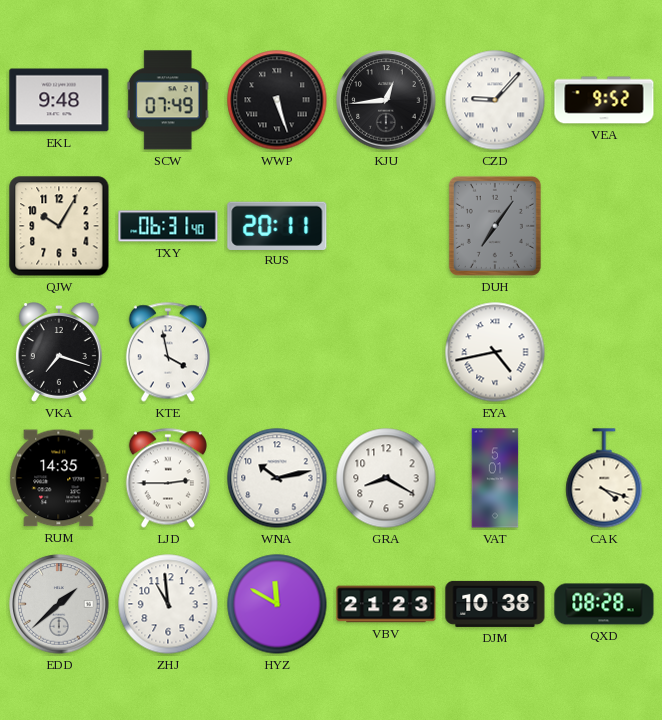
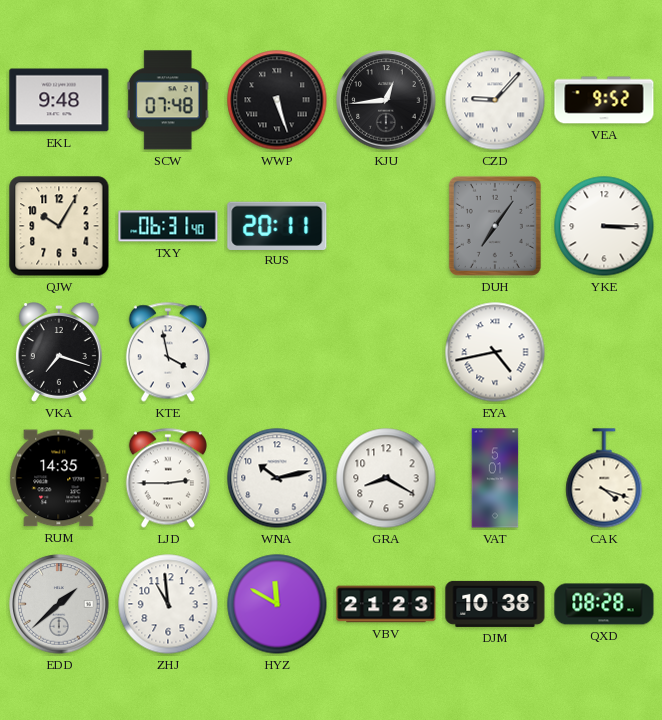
SCW: 07:49 -> 07:48 (168, 100)
YKE: none -> 3:15 (604, 226)
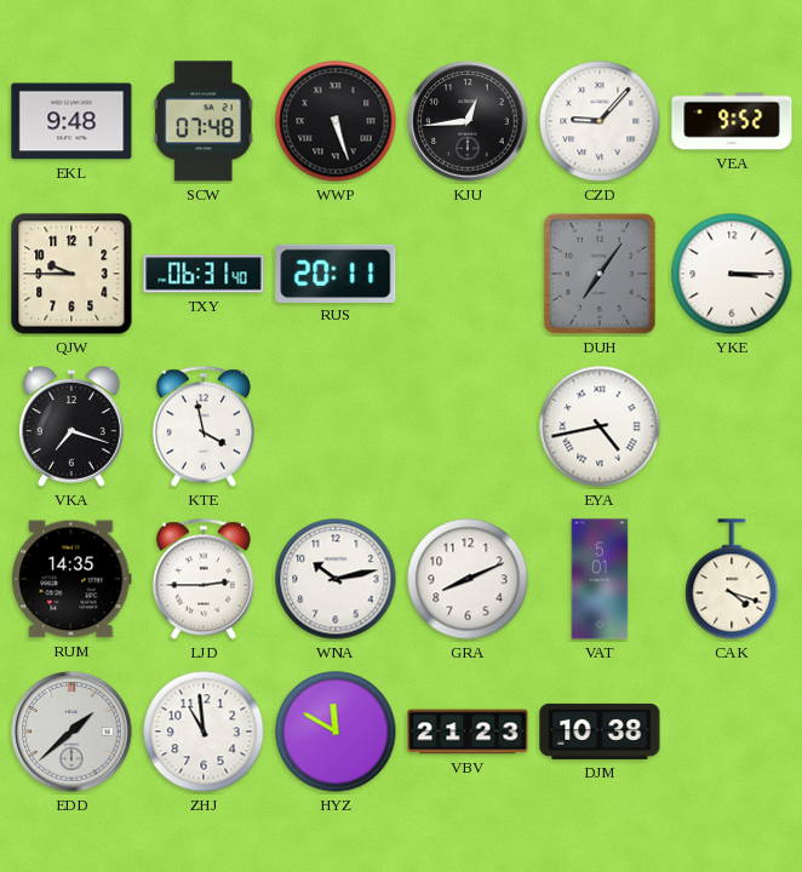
QJW: 10:05 -> 9:45 (71, 274)
GRA: 8:20 -> 8:11 (468, 579)
QXD: 08:28 -> none (604, 604)
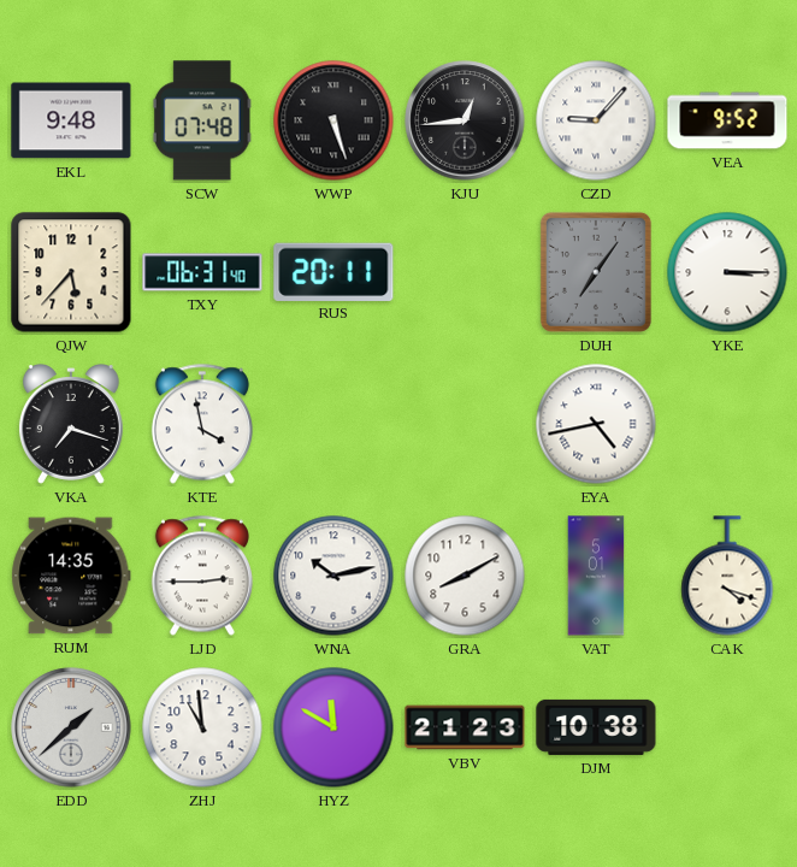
QJW: 9:45 -> 5:37 (71, 272)
GRA: 8:11 -> 8:10 (465, 576)
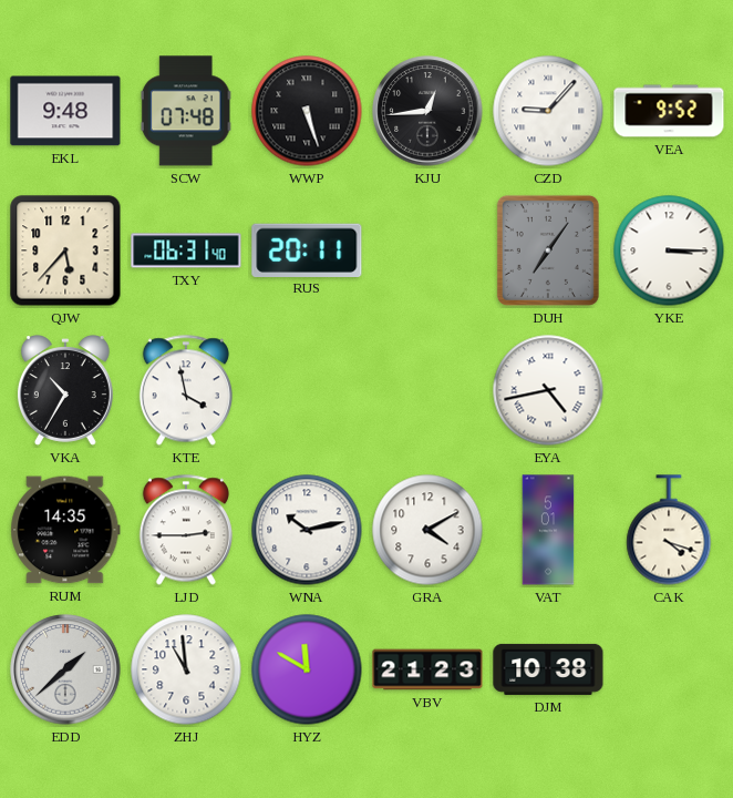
VKA: 7:18 -> 10:35 (65, 390)
GRA: 8:10 -> 4:10 (427, 530)
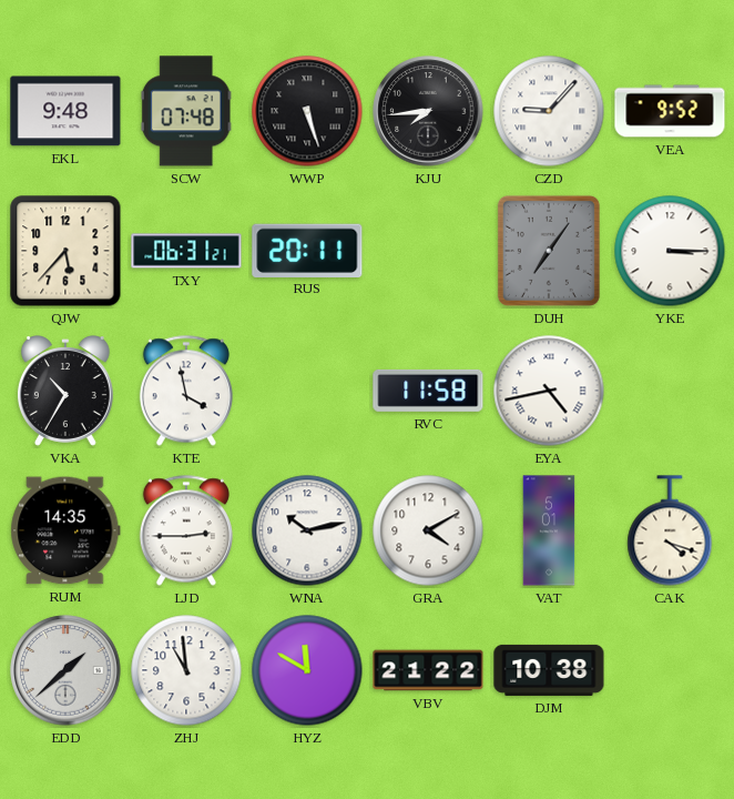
KJU: 12:44 -> 7:44 (428, 111)
TXY: 06:31:40 -> 06:31:21 (186, 251)
RVC: none -> 11:58 (428, 391)
VBV: 21:23 -> 21:22 (428, 670)
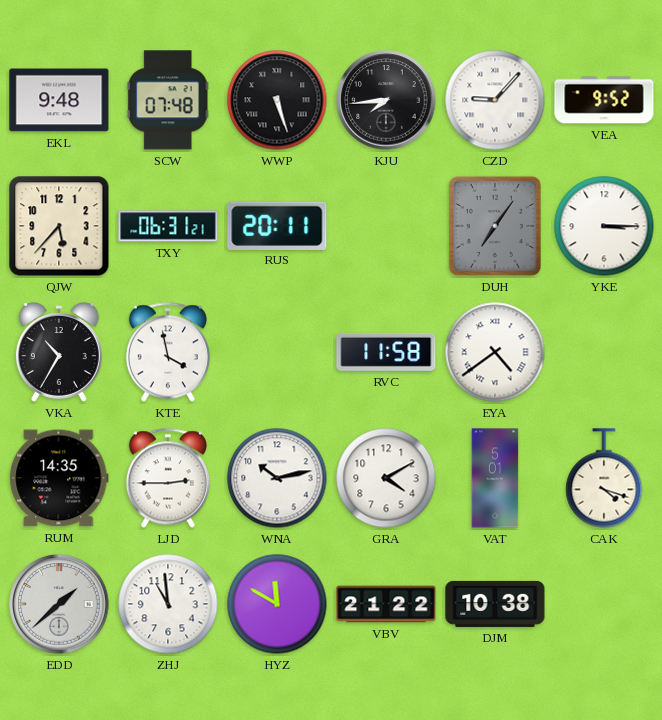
EYA: 4:43 -> 4:39 (495, 352)
